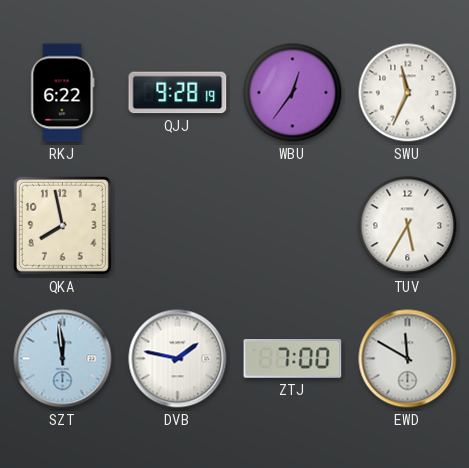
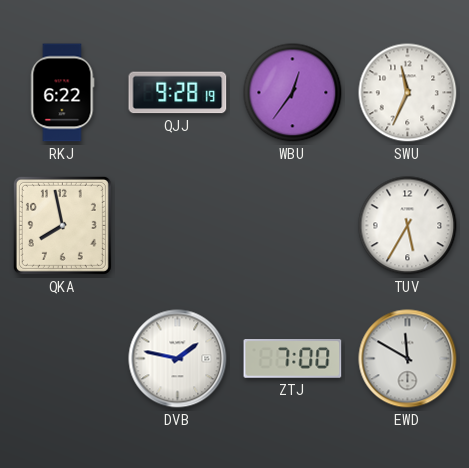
SZT: 11:59 -> none (63, 359)
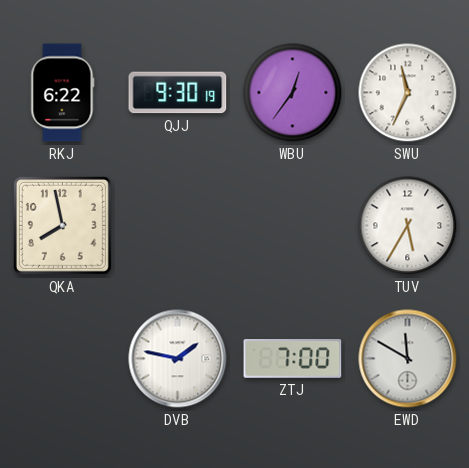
QJJ: 9:28 -> 9:30 (178, 93)
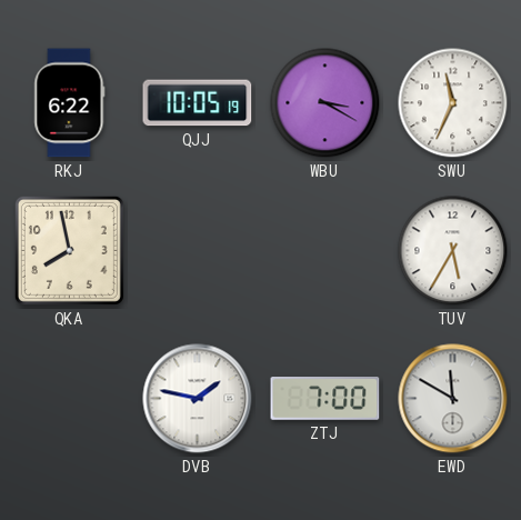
QJJ: 9:30 -> 10:05 (198, 103)
WBU: 12:36 -> 3:20 (325, 103)
